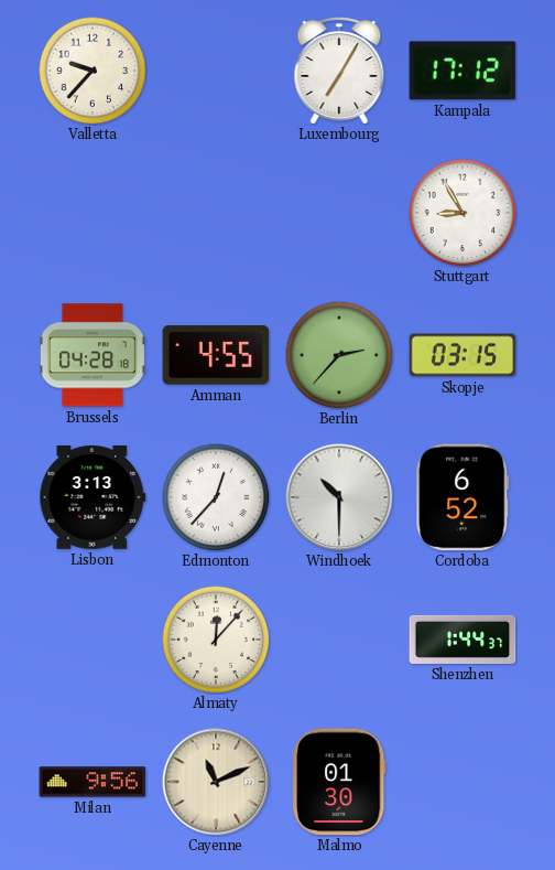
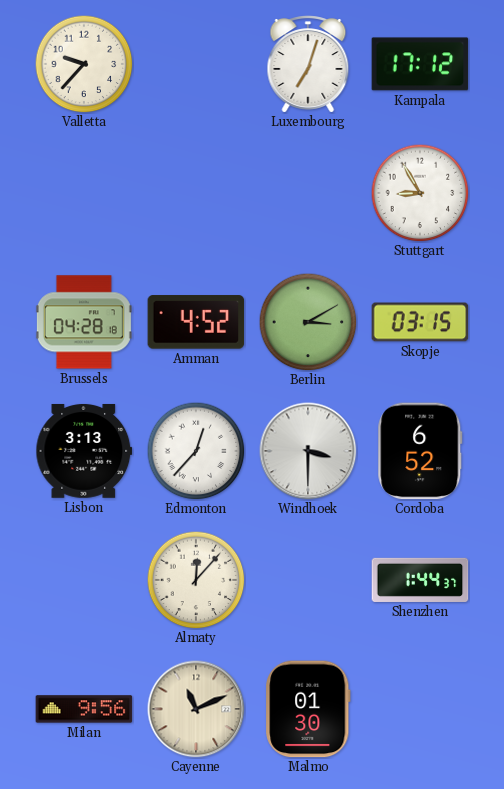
Luxembourg: 7:05 -> 7:03 (308, 64)
Amman: 4:55 -> 4:52 (196, 322)
Berlin: 2:37 -> 3:10 (308, 322)
Windhoek: 10:30 -> 3:30 (308, 451)
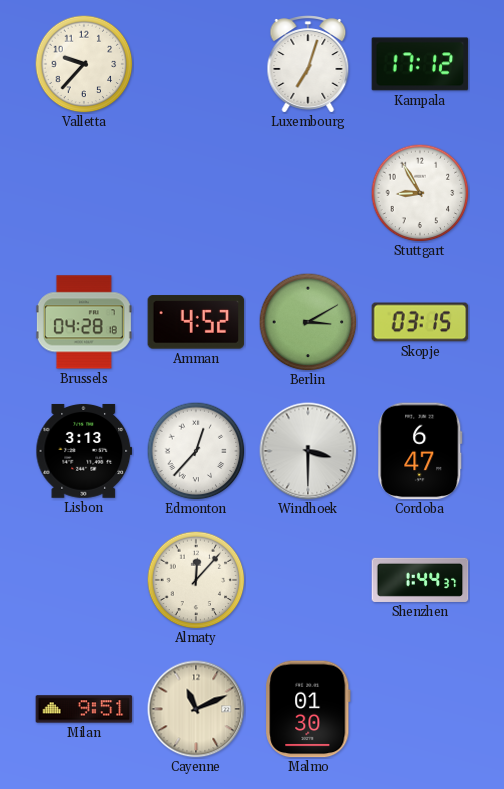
Cordoba: 6:52 -> 6:47 (420, 451)
Milan: 9:56 -> 9:51 (84, 709)
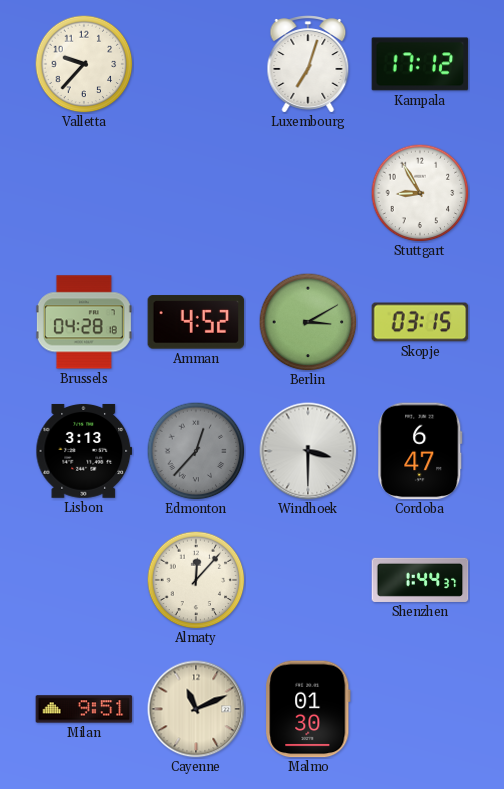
Edmonton dial: white -> grey (196, 451)
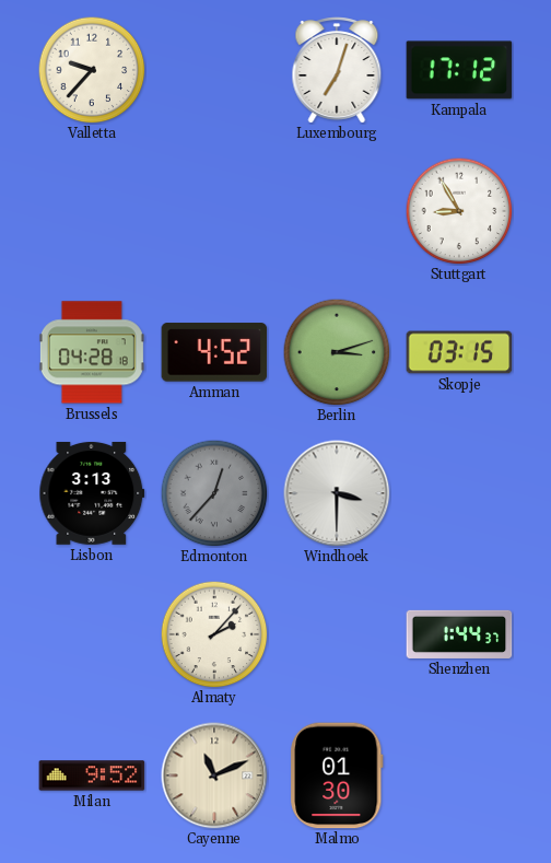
Berlin: 3:10 -> 3:12 (337, 352)
Cordoba: 6:47 -> none (420, 451)
Almaty: 12:07 -> 2:07 (214, 634)
Milan: 9:51 -> 9:52 (92, 775)
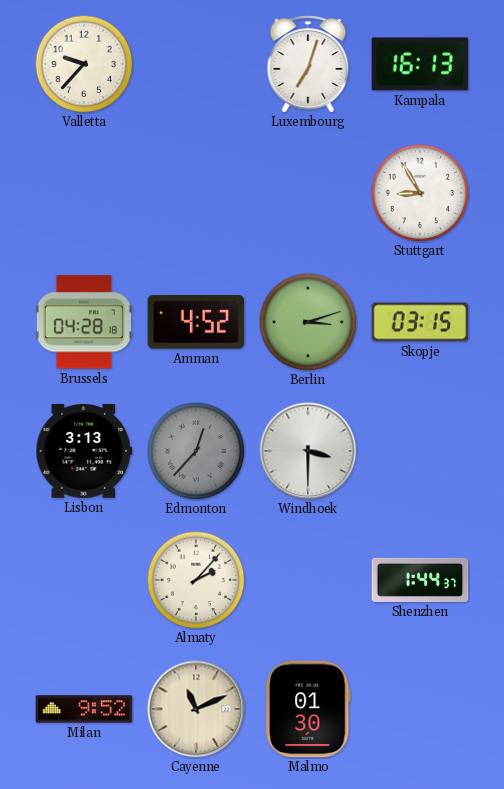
Kampala: 17:12 -> 16:13 (420, 64)
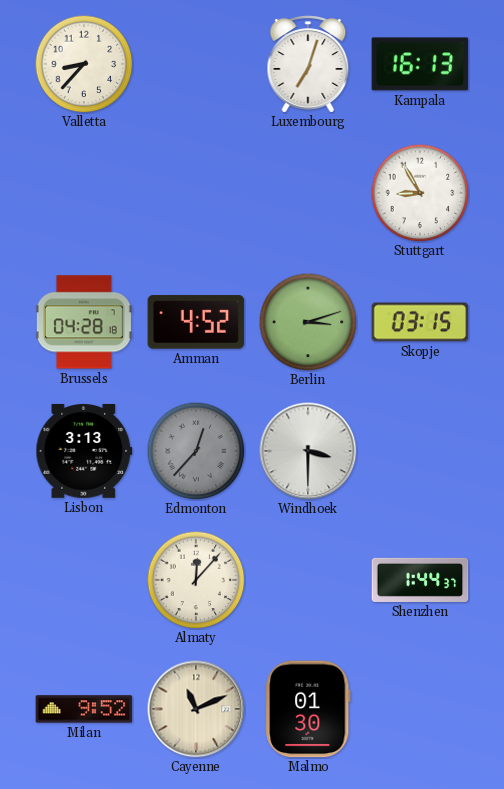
Valletta: 9:37 -> 8:37 (84, 64)
Almaty: 2:07 -> 12:07 (196, 580)
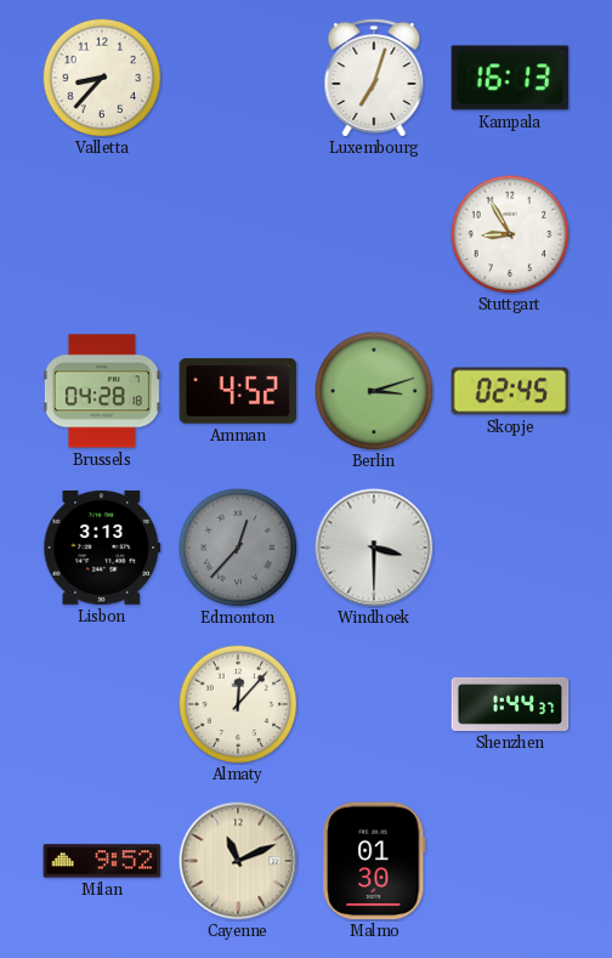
Skopje: 03:15 -> 02:45 (510, 391)
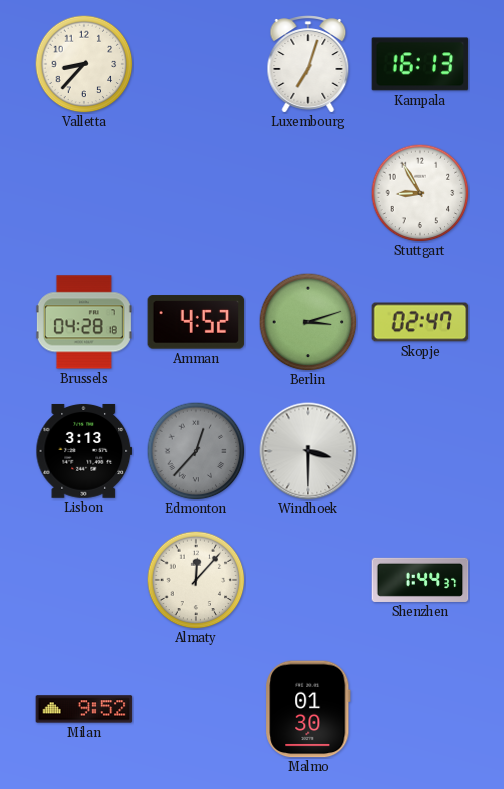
Skopje: 02:45 -> 02:47 (420, 322)
Cayenne: 11:11 -> none (238, 861)
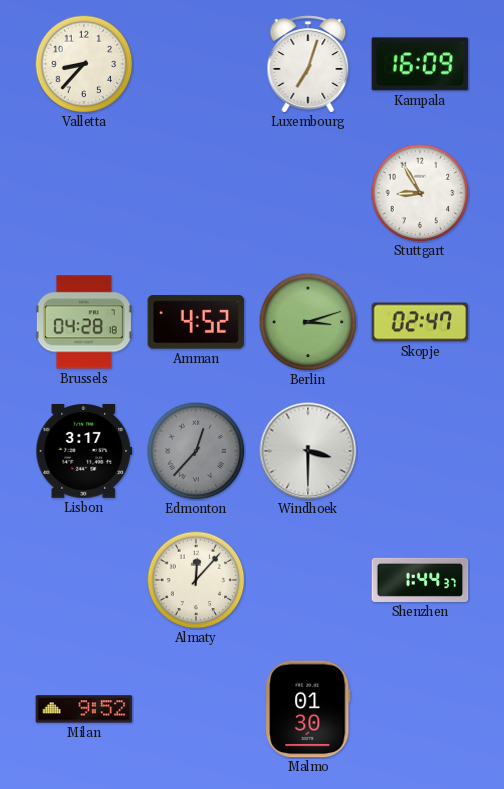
Kampala: 16:13 -> 16:09 (420, 64)
Lisbon: 3:13 -> 3:17 (84, 451)
